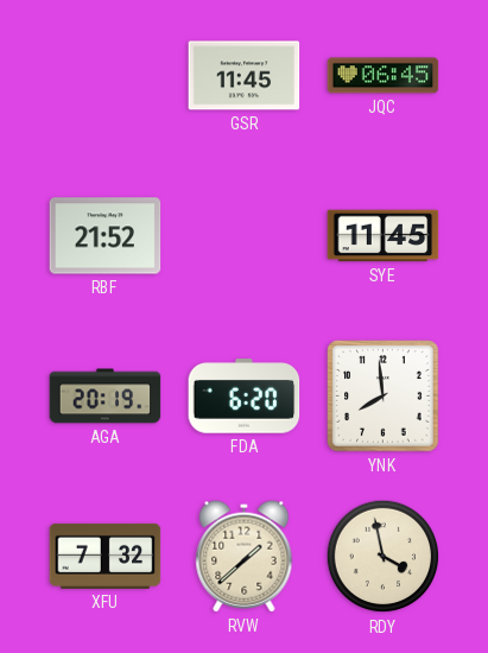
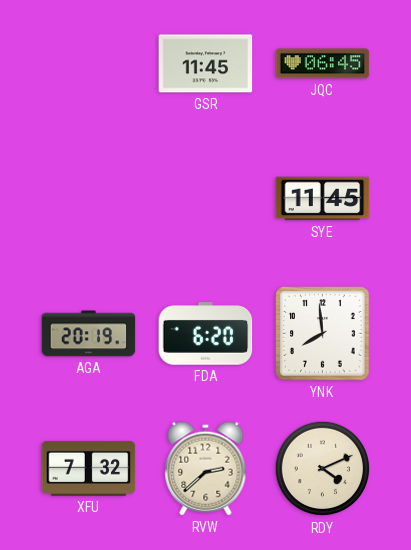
RBF: 21:52 -> none (106, 236)
RVW: 1:38 -> 2:38 (206, 469)
RDY: 3:58 -> 4:11 (323, 469)
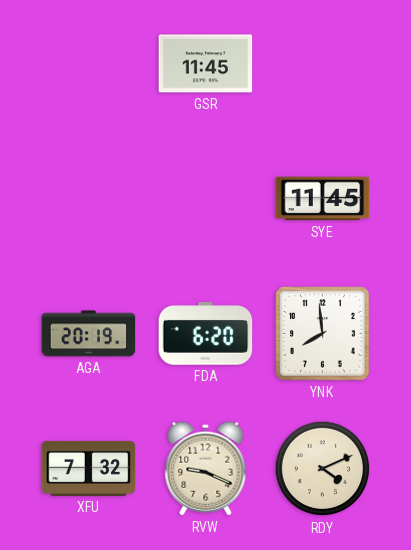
JQC: 06:45 -> none (323, 64)
RVW: 2:38 -> 9:19 (206, 469)
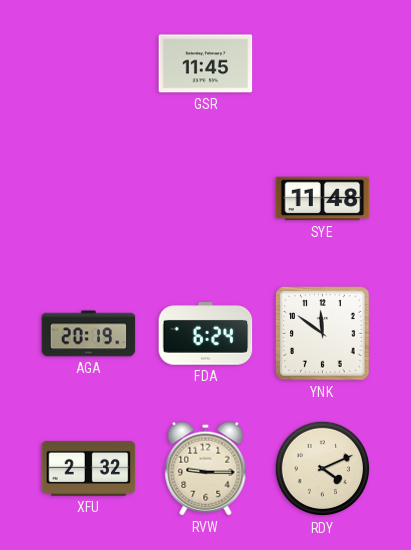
SYE: 11:45 -> 11:48 (323, 199)
FDA: 6:20 -> 6:24 (206, 334)
YNK: 7:59 -> 11:51 (323, 334)
XFU: 7:32 -> 2:32 (89, 468)
RVW: 9:19 -> 9:15 (206, 469)
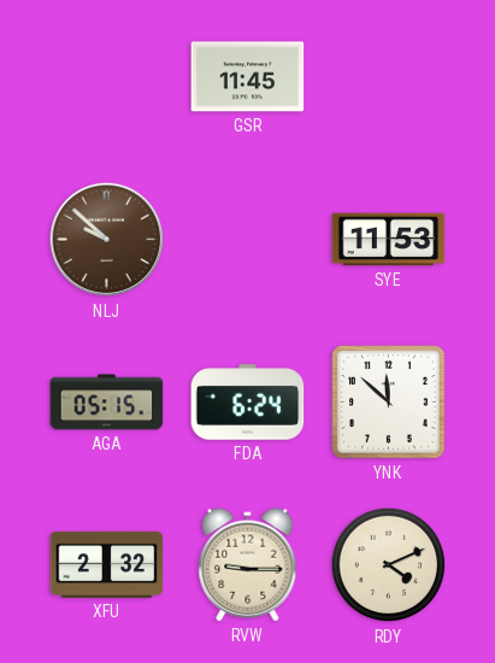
NLJ: none -> 9:52 (107, 240)
SYE: 11:48 -> 11:53 (389, 240)
AGA: 20:19 -> 05:15 (107, 403)
YNK: 11:51 -> 11:52 (389, 403)
